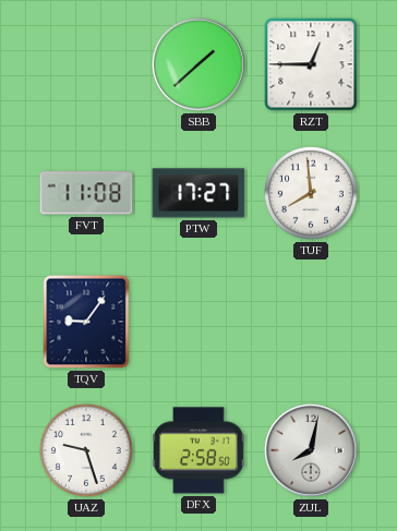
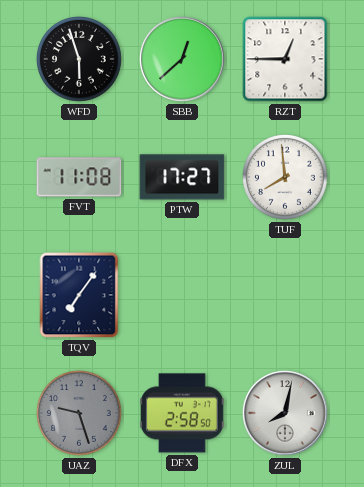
WFD: none -> 5:57 (80, 60)
SBB: 1:38 -> 12:38 (182, 59)
TQV: 9:06 -> 7:06 (79, 295)
UAZ dial: white -> grey (80, 414)
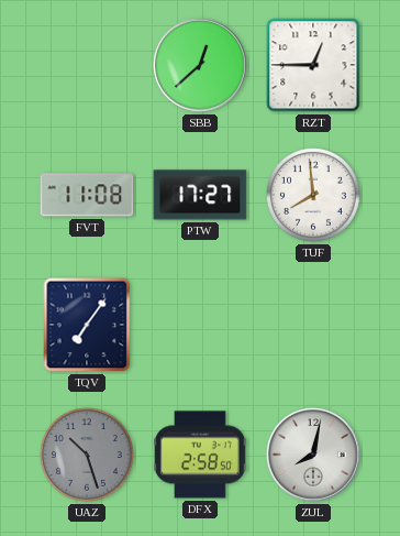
WFD: 5:57 -> none (80, 60)
UAZ: 9:27 -> 10:27 (88, 456)
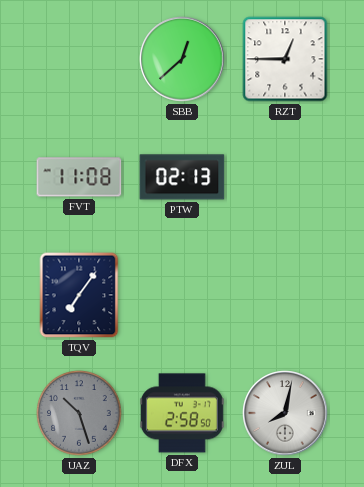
PTW: 17:27 -> 02:13 (182, 177)
TUF: 7:59 -> none (314, 196)
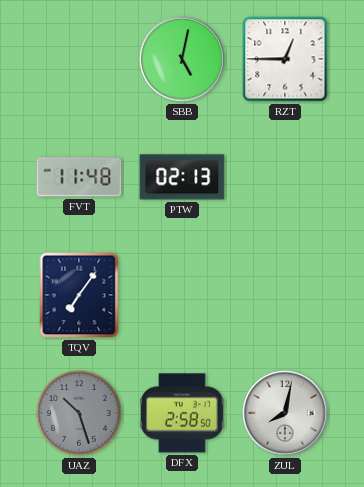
SBB: 12:38 -> 5:02 (182, 59)
FVT: 11:08 -> 11:48 (79, 177)
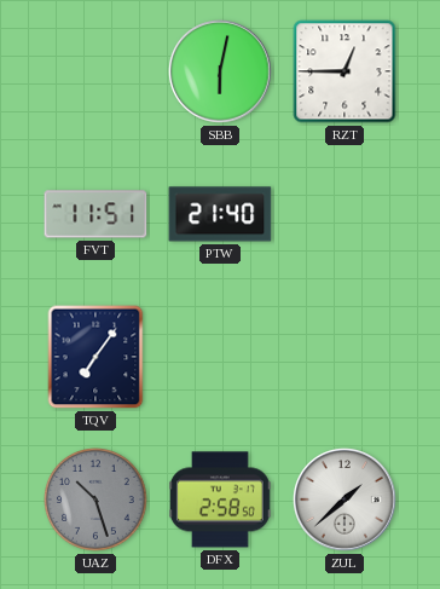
SBB: 5:02 -> 6:02 (220, 71)
FVT: 11:48 -> 11:51 (95, 214)
PTW: 02:13 -> 21:40 (220, 214)
ZUL: 8:02 -> 1:38 (345, 500)
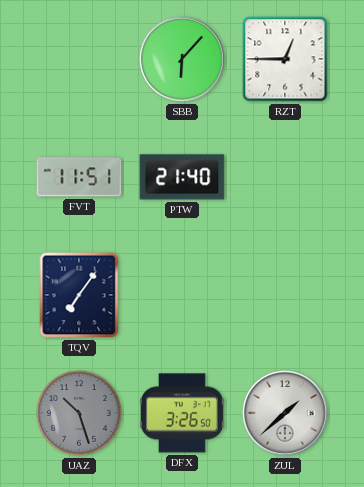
SBB: 6:02 -> 6:07 (182, 59)
DFX: 2:58 -> 3:26 (182, 413)
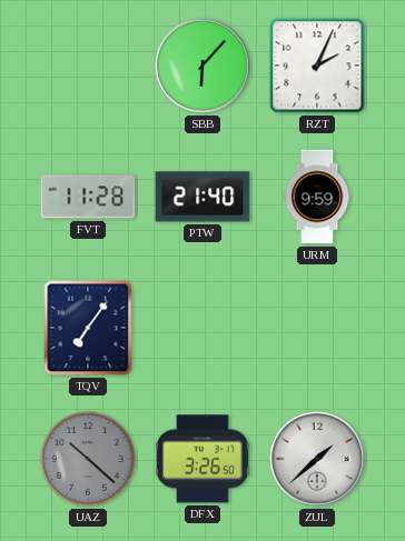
RZT: 12:45 -> 2:04 (317, 66)
FVT: 11:51 -> 11:28 (88, 197)
URM: none -> 9:59 (317, 197)
UAZ: 10:27 -> 10:22 (89, 460)
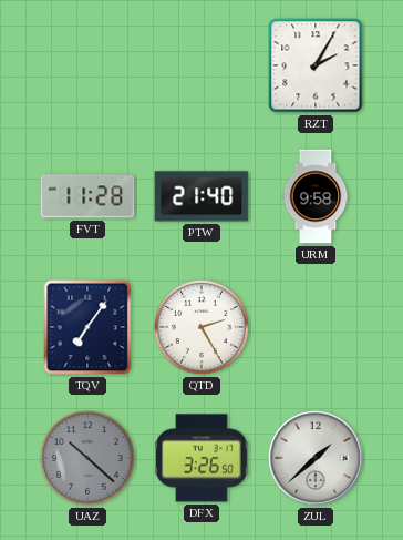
SBB: 6:07 -> none (202, 66)
RZT: 2:04 -> 2:05 (316, 65)
URM: 9:59 -> 9:58 (316, 196)
QTD: none -> 2:25 (203, 328)
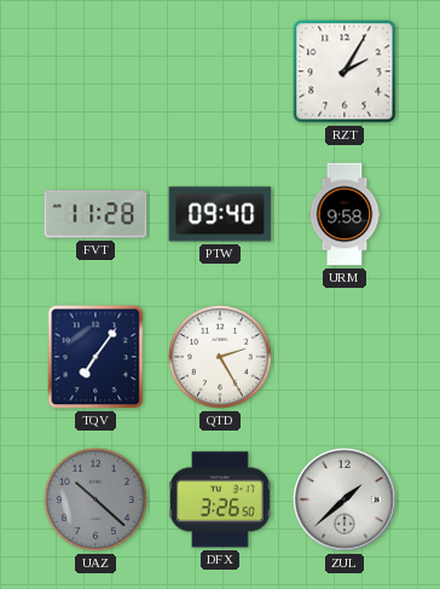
PTW: 21:40 -> 09:40 (220, 214)
